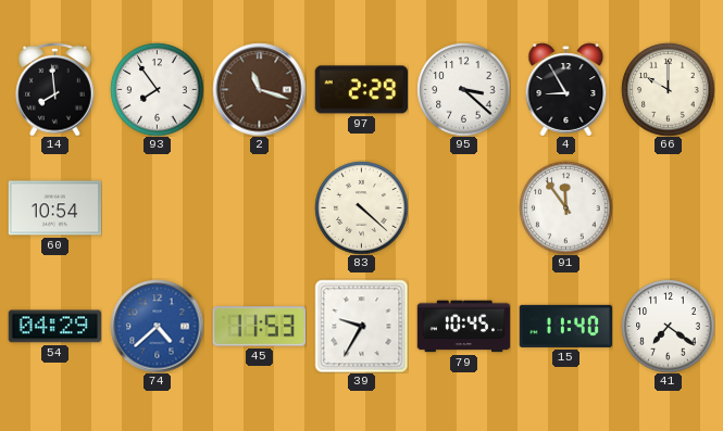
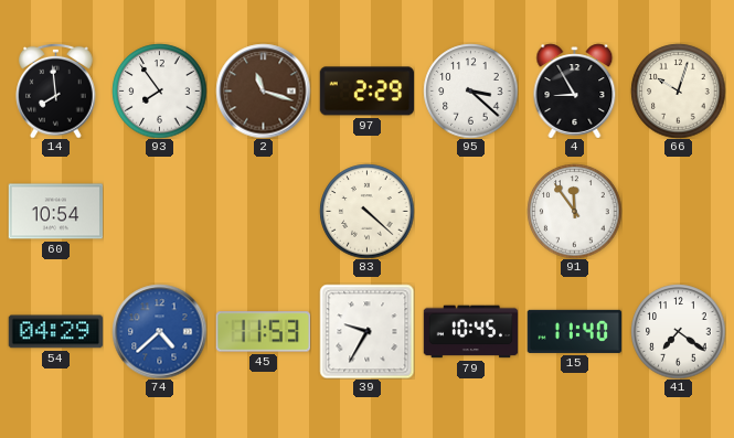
66: 10:00 -> 10:03 (678, 90)
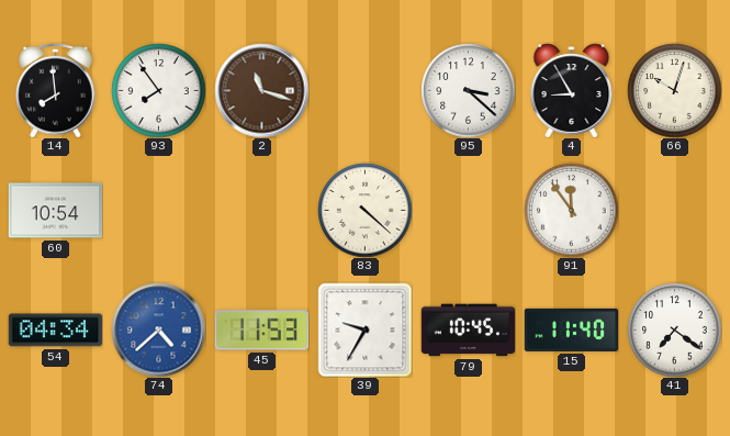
97: 2:29 -> none (366, 92)
54: 04:29 -> 04:34 (55, 331)
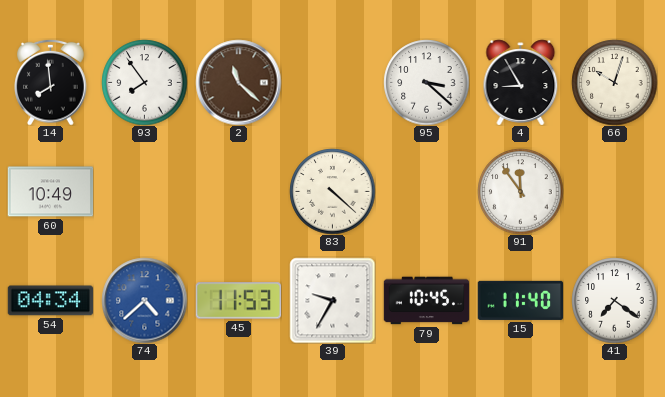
2: 11:18 -> 11:22 (238, 82)
60: 10:54 -> 10:49 (50, 192)
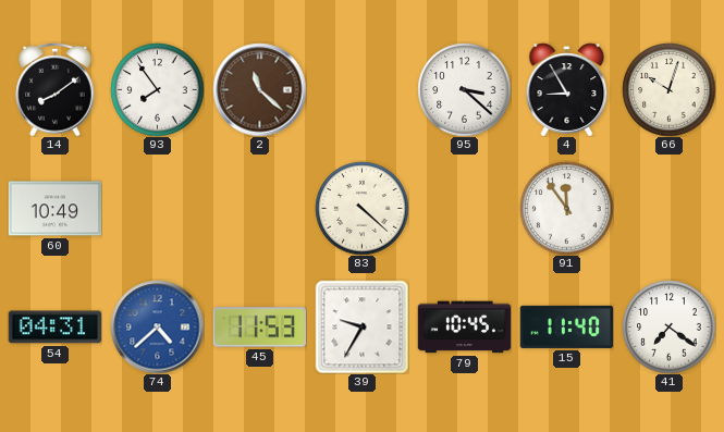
14: 7:59 -> 8:09 (56, 89)
54: 04:34 -> 04:31 (54, 328)
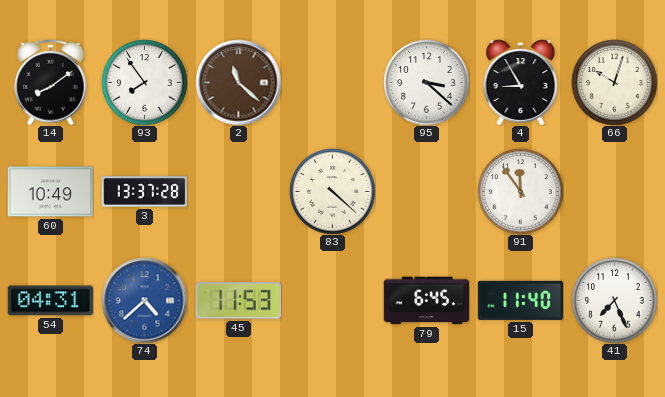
3: none -> 13:37 (144, 192)
39: 9:35 -> none (361, 326)
79: 10:45 -> 6:45 (426, 301)
41: 7:21 -> 7:26 (614, 300)
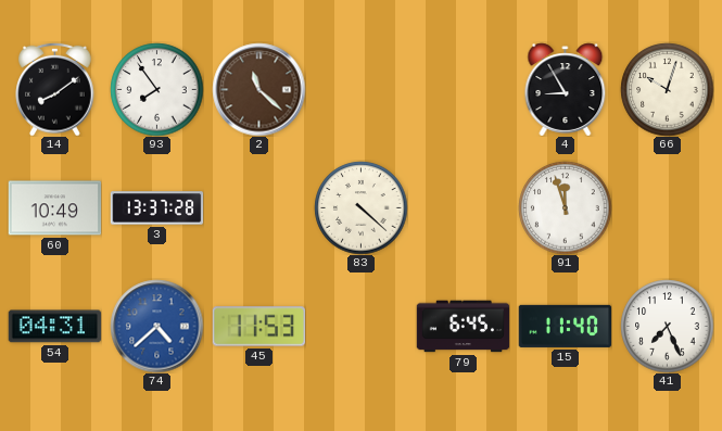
95: 3:22 -> none (426, 82)
91: 11:54 -> 11:57 (565, 207)
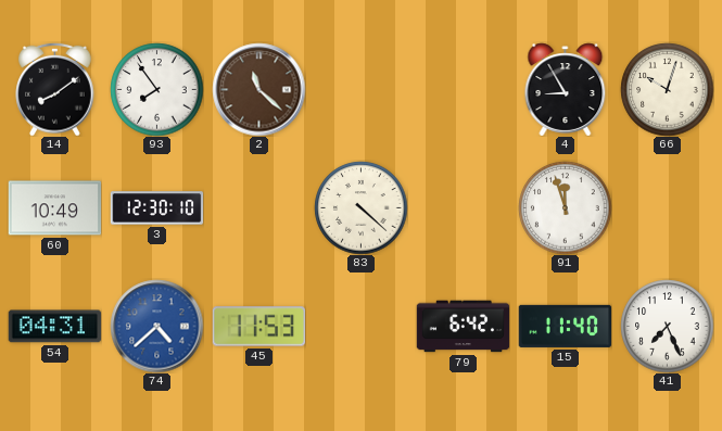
3: 13:37 -> 12:30 (156, 208)
79: 6:45 -> 6:42 (463, 327)
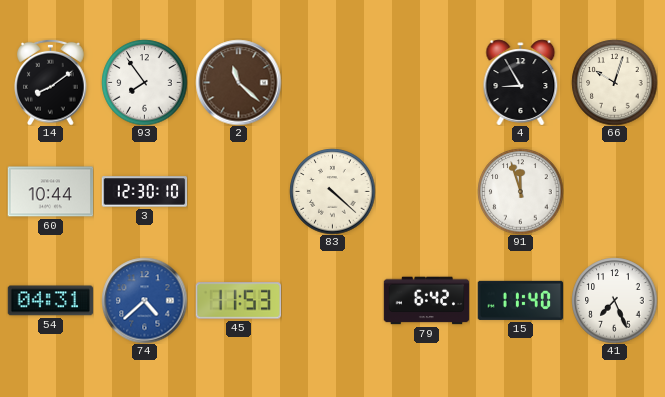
60: 10:49 -> 10:44 (50, 192)
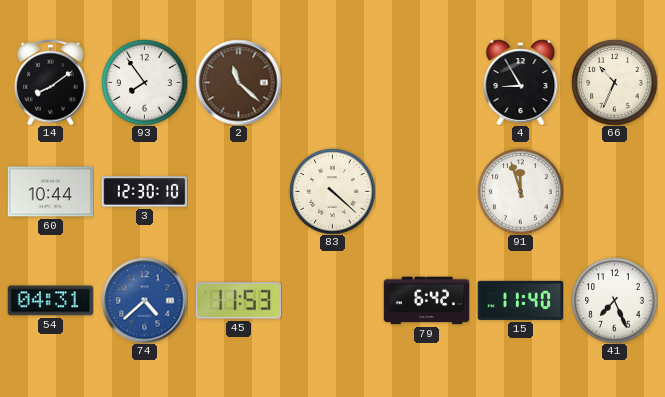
66: 10:03 -> 10:34 (614, 82)
